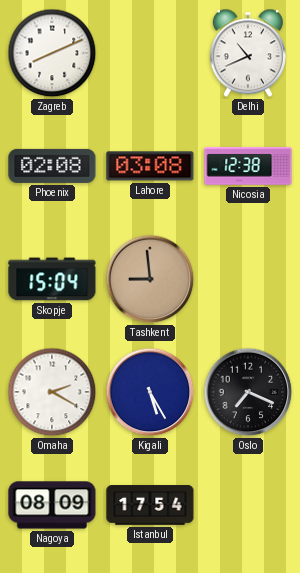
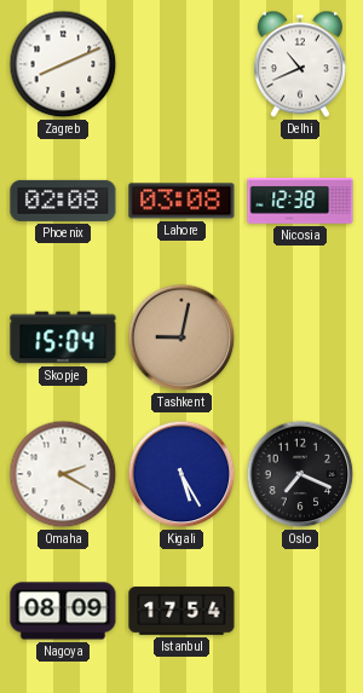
Tashkent: 8:59 -> 9:02 (181, 337)
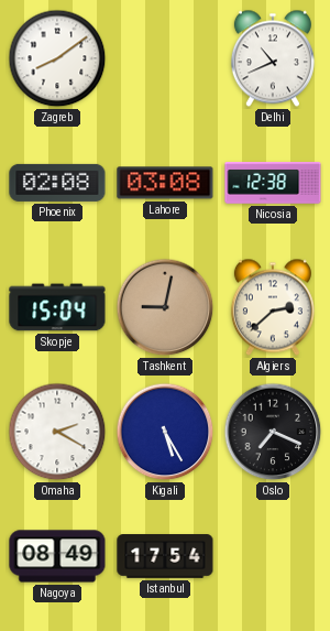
Zagreb: 8:11 -> 8:09 (57, 58)
Algiers: none -> 2:38 (273, 307)
Nagoya: 08:09 -> 08:49 (57, 556)
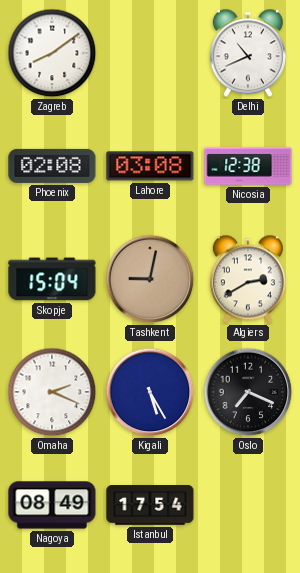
Algiers: 2:38 -> 2:40 (248, 279)
Omaha: 2:20 -> 2:19 (52, 392)
